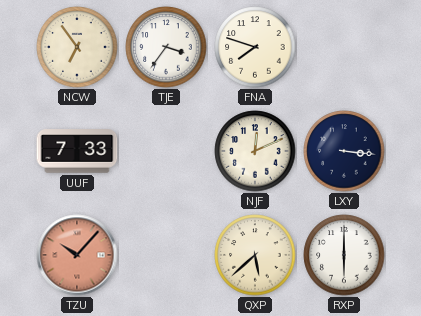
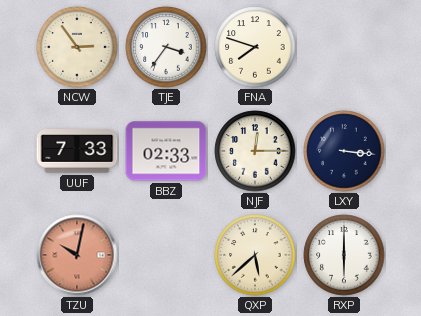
NCW: 6:54 -> 2:54 (77, 47)
BBZ: none -> 02:33 (166, 151)
NJF: 12:11 -> 12:15 (255, 151)
TZU: 10:07 -> 10:02 (77, 255)
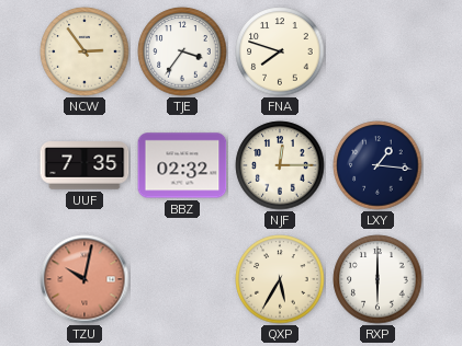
UUF: 7:33 -> 7:35 (84, 165)
BBZ: 02:33 -> 02:32 (182, 165)
LXY: 3:16 -> 1:16 (378, 165)
QXP: 5:38 -> 5:35 (280, 279)
